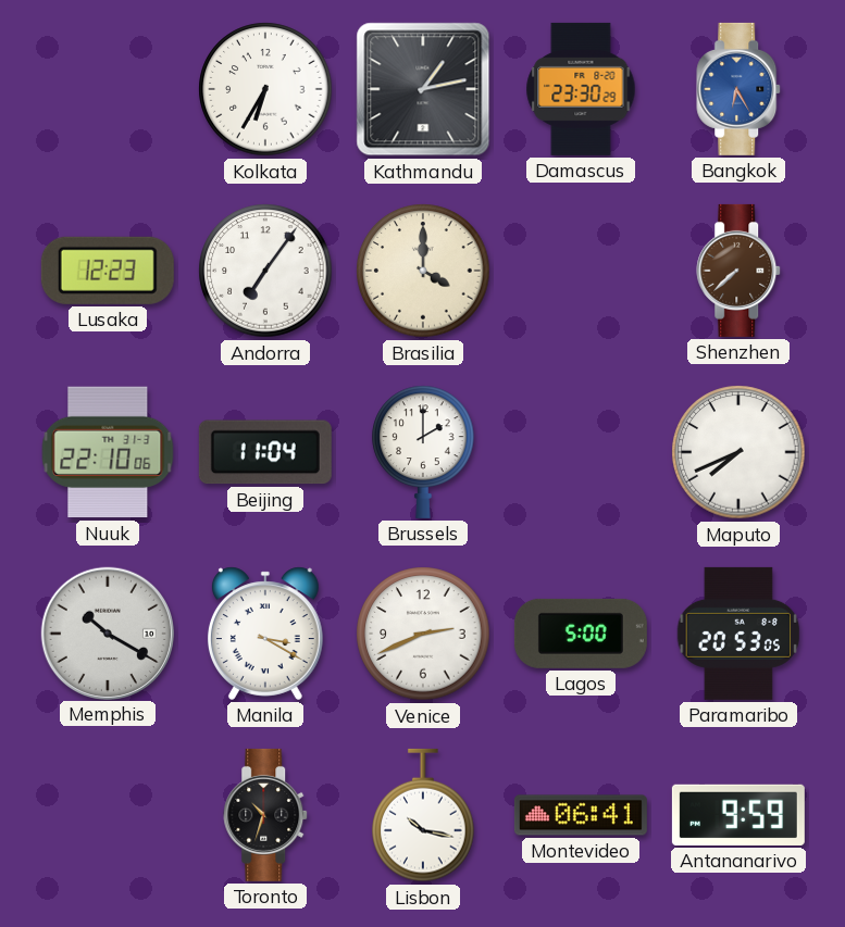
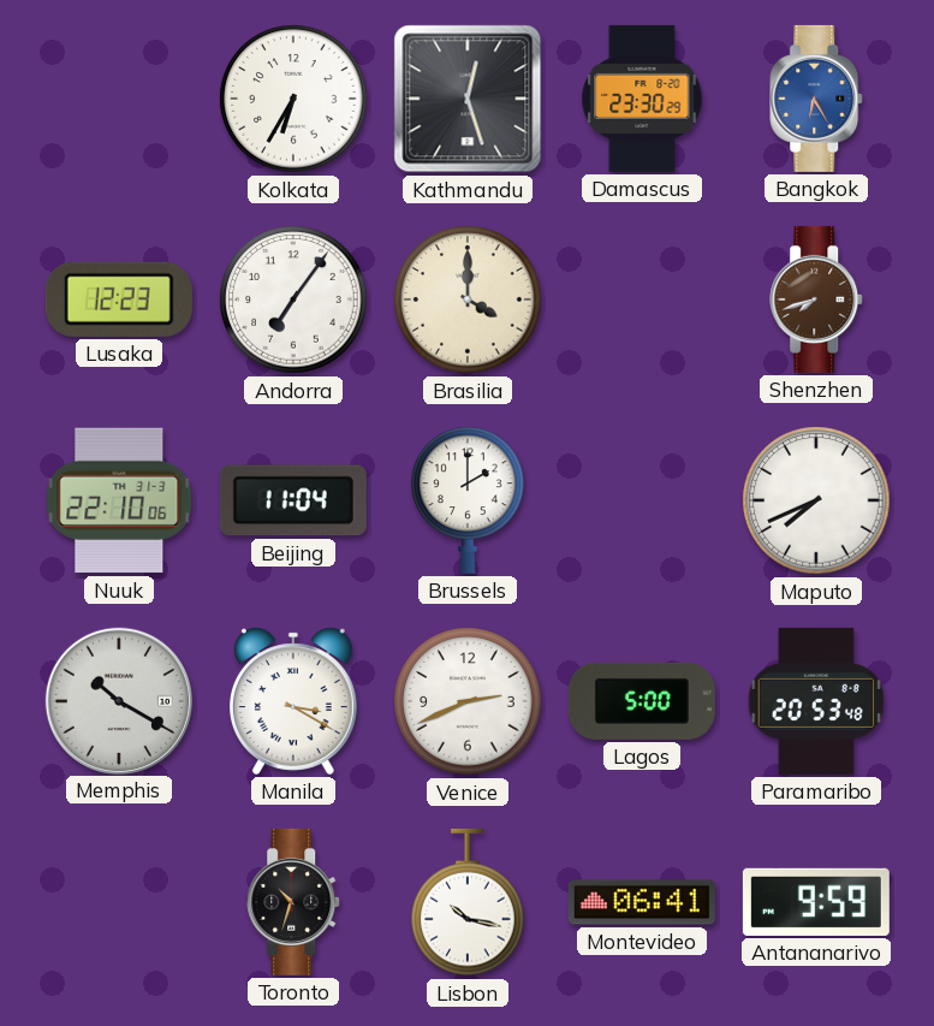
Kathmandu: 1:13 -> 12:27 (468, 99)
Shenzhen: 7:38 -> 7:42 (817, 300)
Paramaribo: 20:53:05 -> 20:53:48 (816, 701)
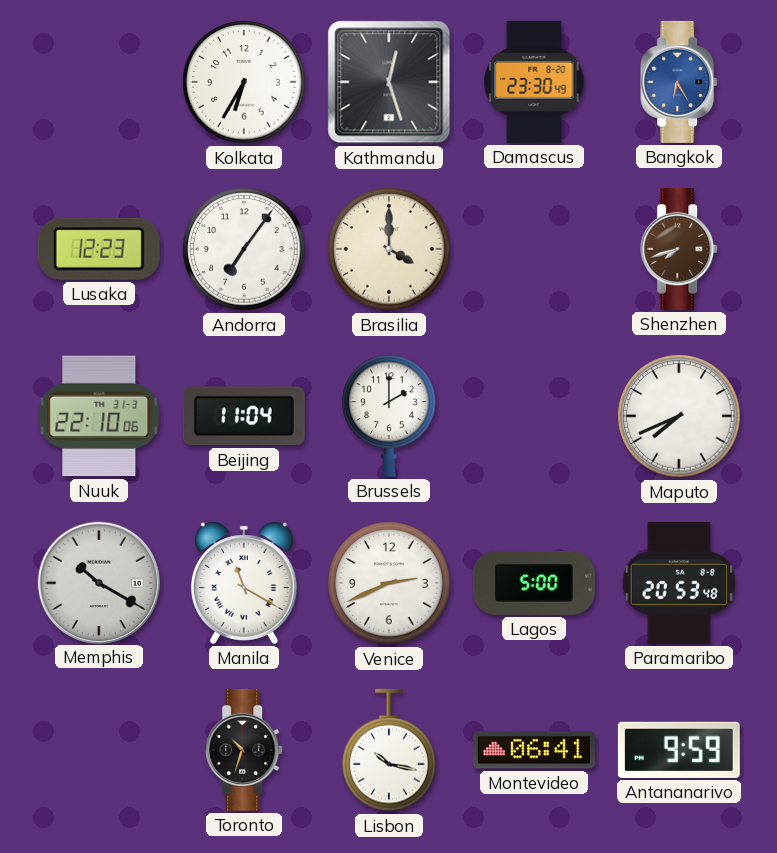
Damascus: 23:30:29 -> 23:30:49 (534, 82)
Manila: 3:20 -> 11:20 (244, 583)
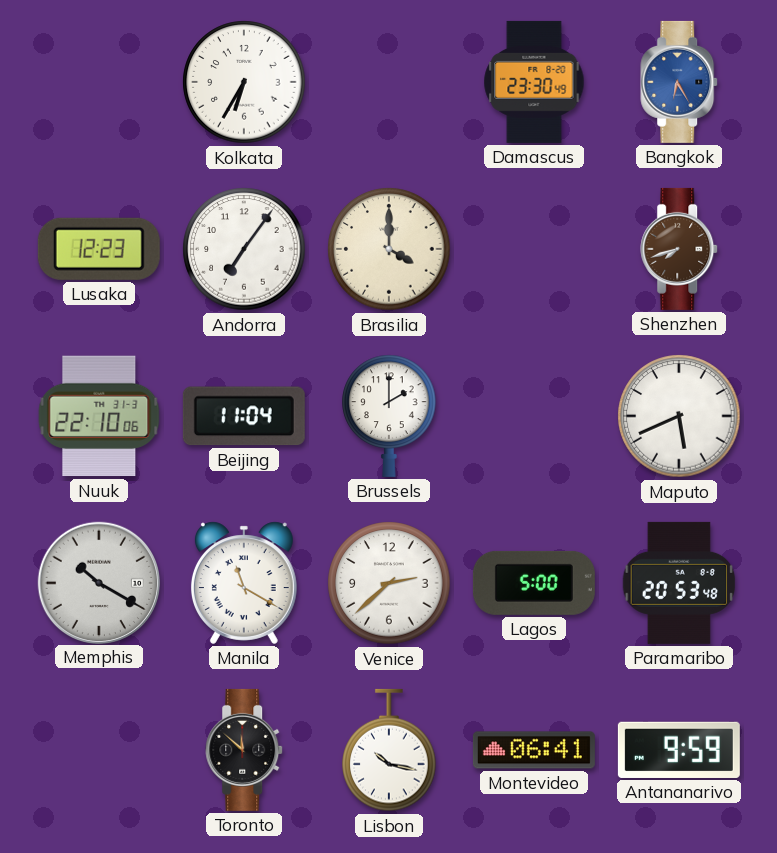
Kathmandu: 12:27 -> none (389, 82)
Maputo: 7:41 -> 5:41 (679, 416)
Venice: 2:41 -> 2:38 (389, 583)
Toronto: 10:33 -> 11:52 (245, 750)
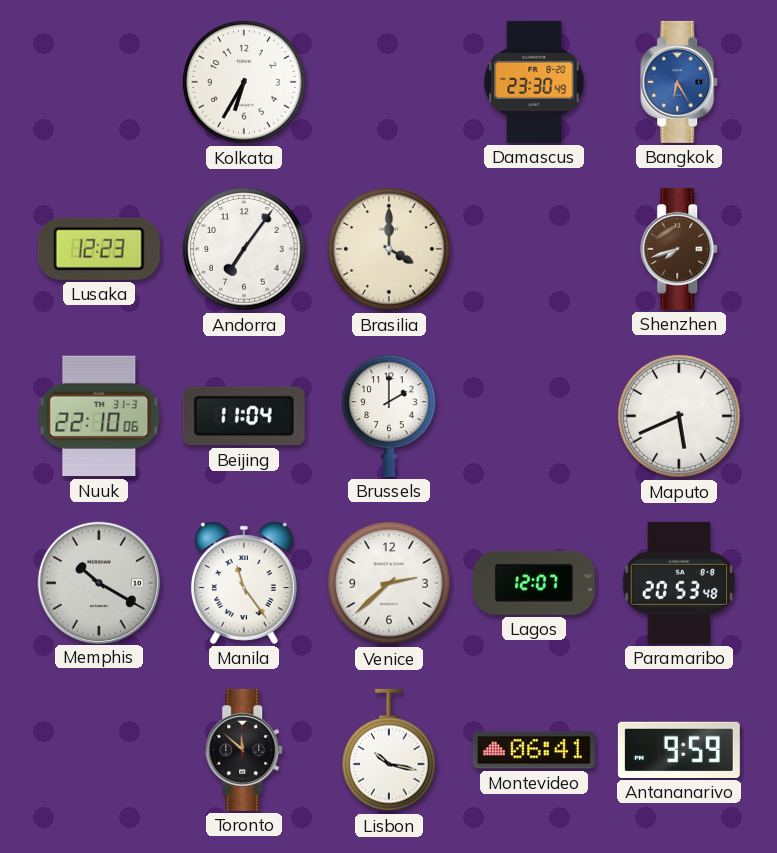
Manila: 11:20 -> 11:24 (244, 583)
Lagos: 5:00 -> 12:07 (534, 583)
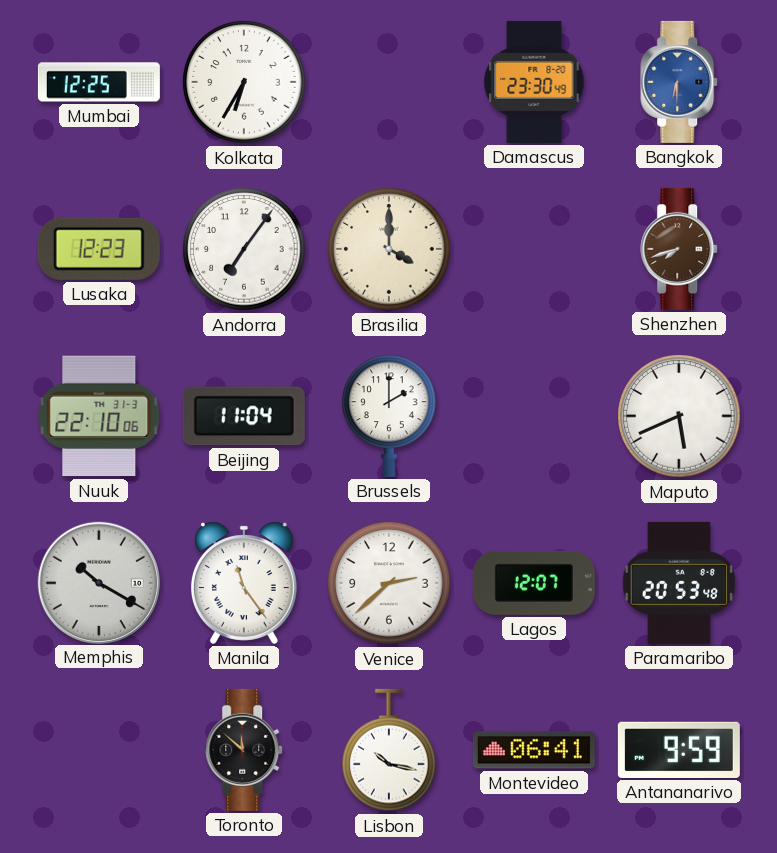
Mumbai: none -> 12:25 (99, 82)
Bangkok: 6:25 -> 6:30 (680, 82)
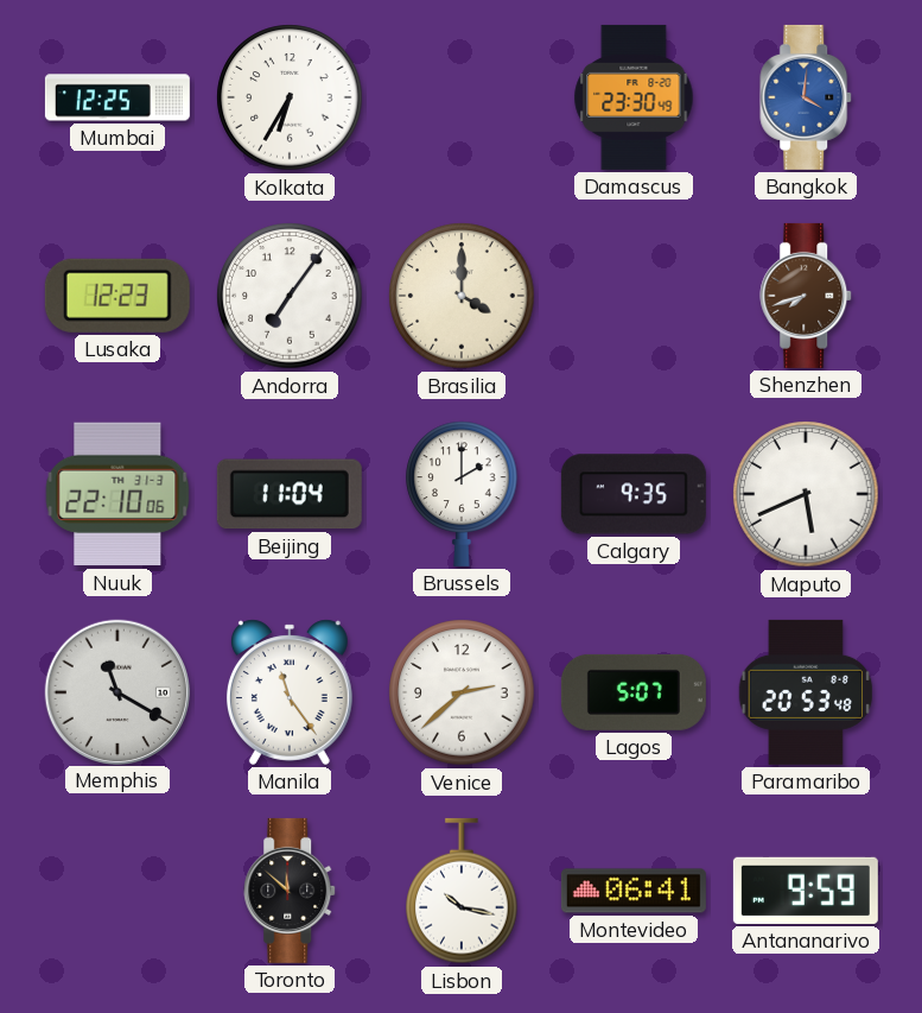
Bangkok: 6:30 -> 4:01 (807, 97)
Calgary: none -> 9:35 (634, 494)
Memphis: 10:20 -> 11:20 (116, 691)
Lagos: 12:07 -> 5:07 (634, 692)
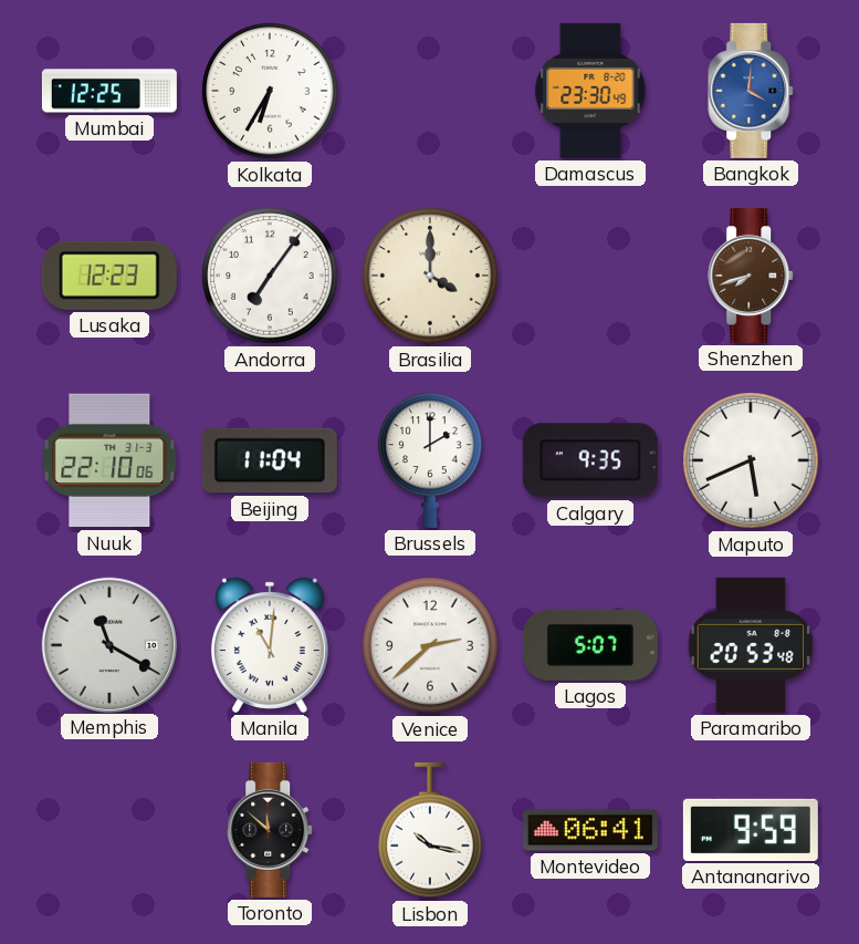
Manila: 11:24 -> 11:01 (270, 645)
